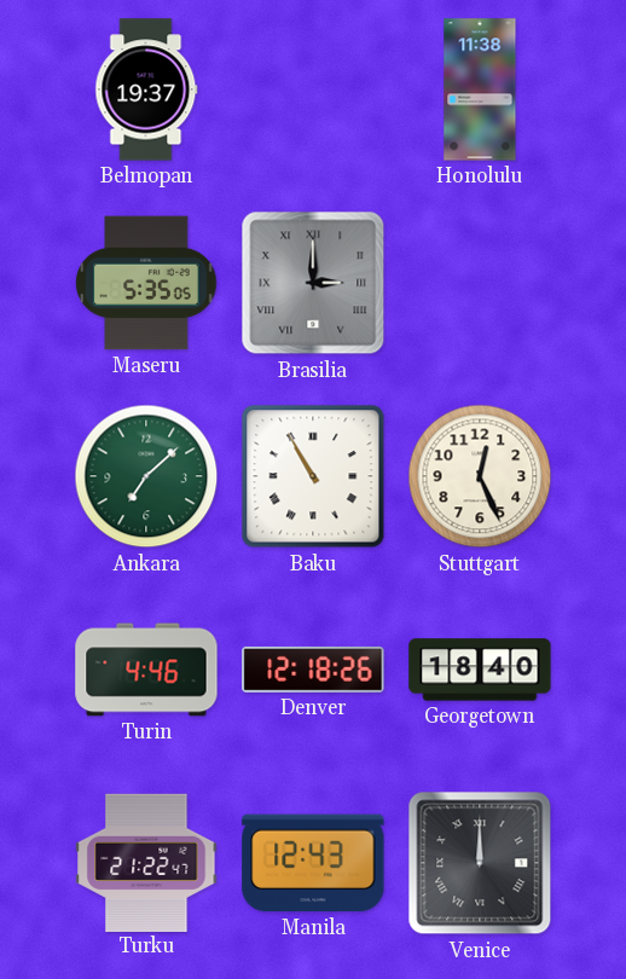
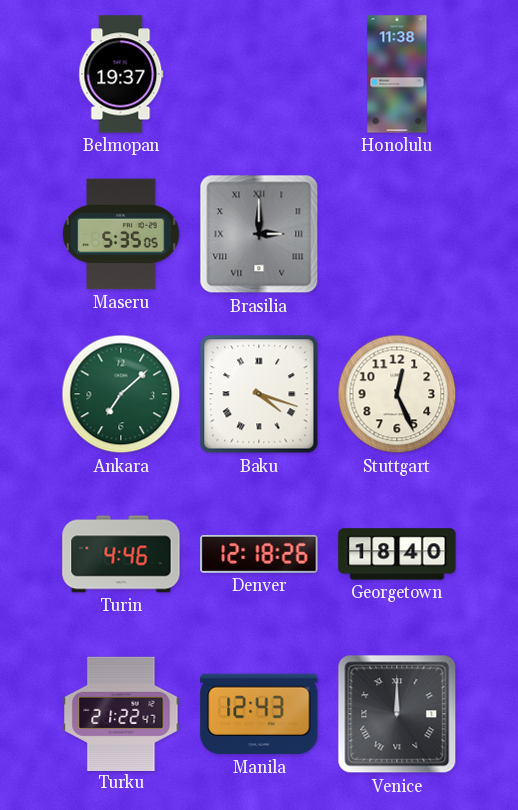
Baku: 10:55 -> 4:18 (259, 394)
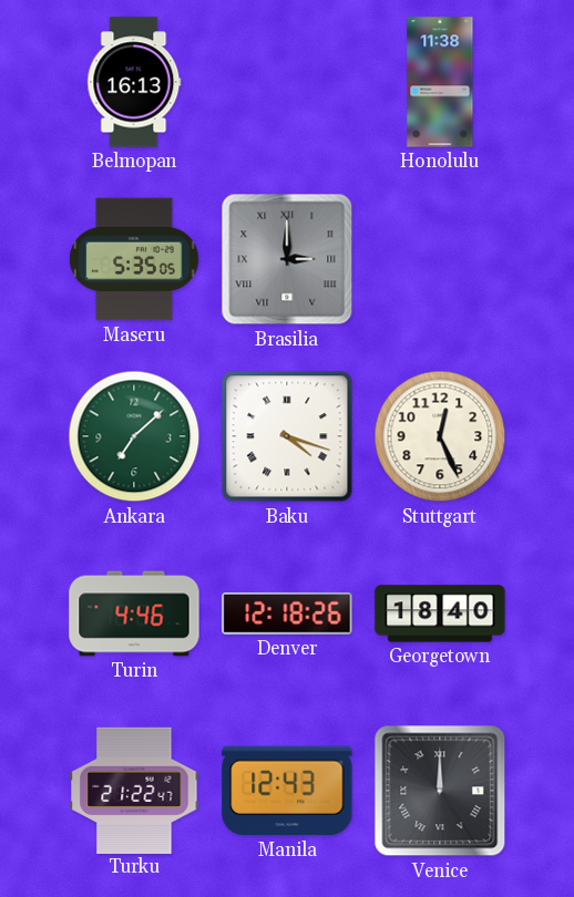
Belmopan: 19:37 -> 16:13 (134, 82)
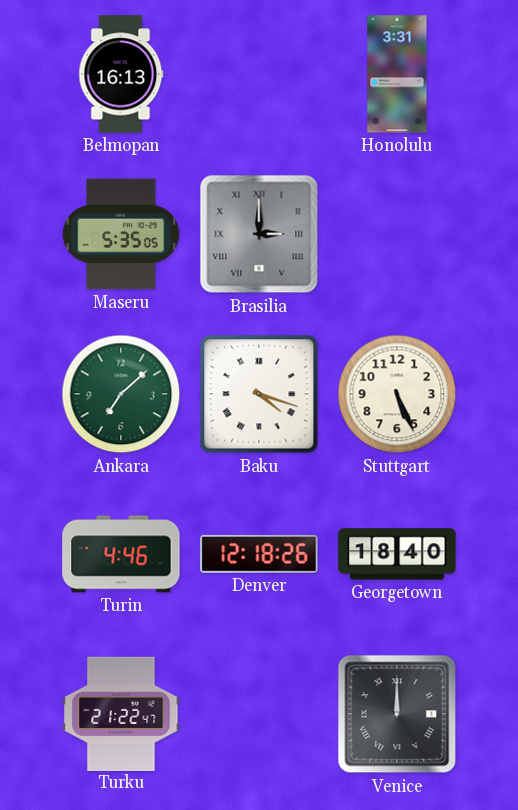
Honolulu: 11:38 -> 3:31 (397, 74)
Stuttgart: 12:26 -> 5:26 (397, 394)
Manila: 12:43 -> none (287, 791)
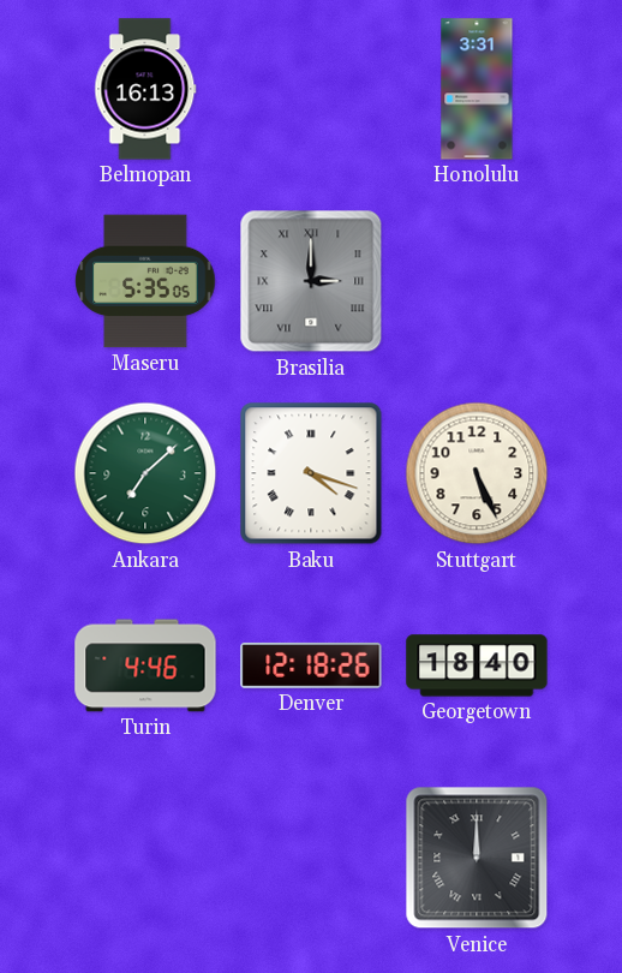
Turku: 21:22 -> none (121, 713)
